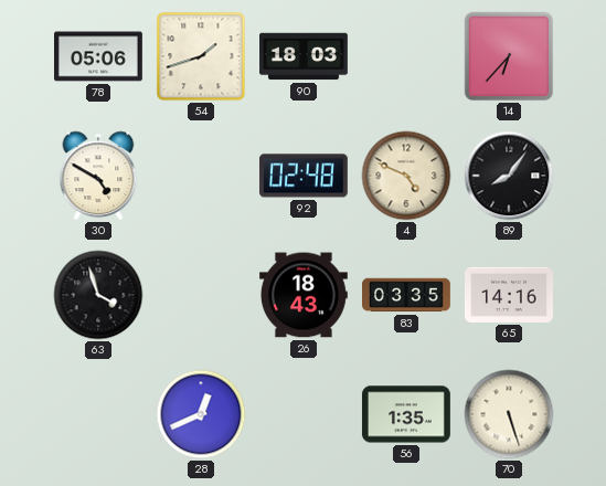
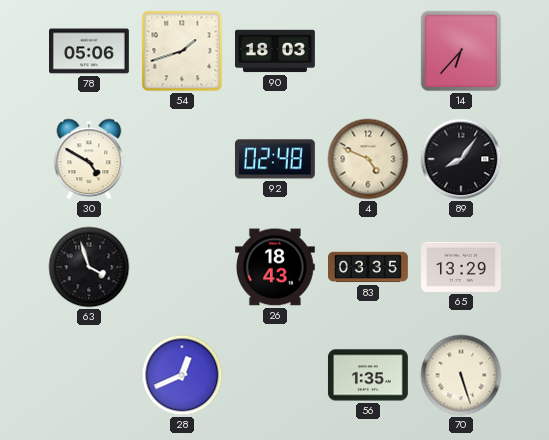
65: 14:16 -> 13:29 (462, 267)
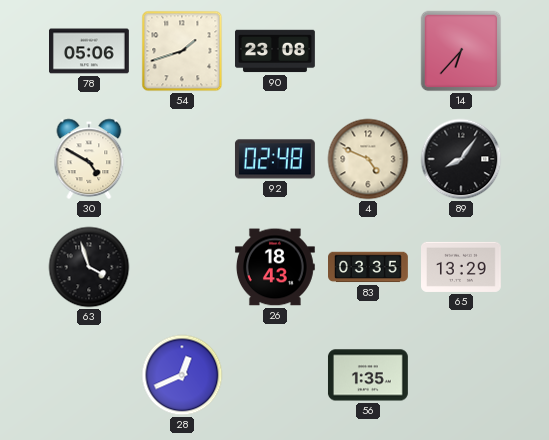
90: 18:03 -> 23:08 (276, 51)
70: 5:27 -> none (461, 375)
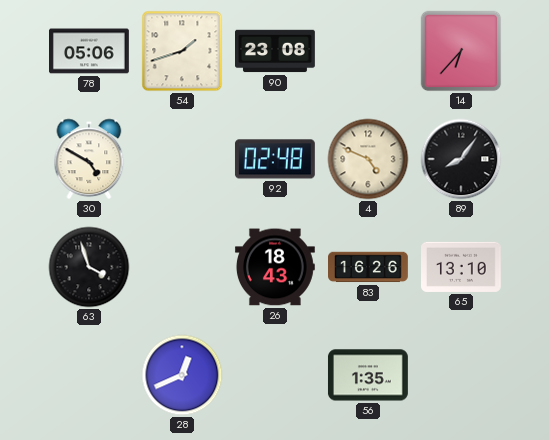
83: 03:35 -> 16:26 (369, 267)
65: 13:29 -> 13:10 (462, 267)
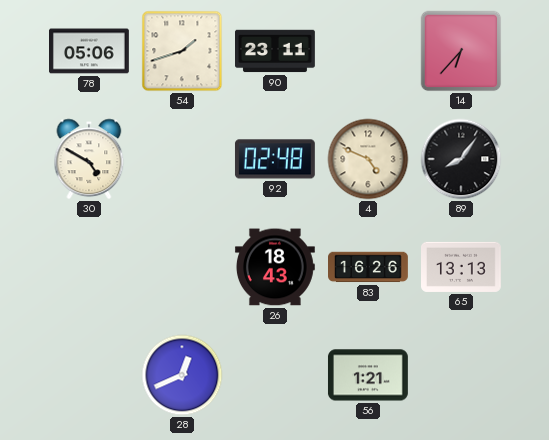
90: 23:08 -> 23:11 (276, 51)
63: 3:57 -> none (89, 267)
65: 13:10 -> 13:13 (462, 267)
56: 1:35 -> 1:21 (368, 375)
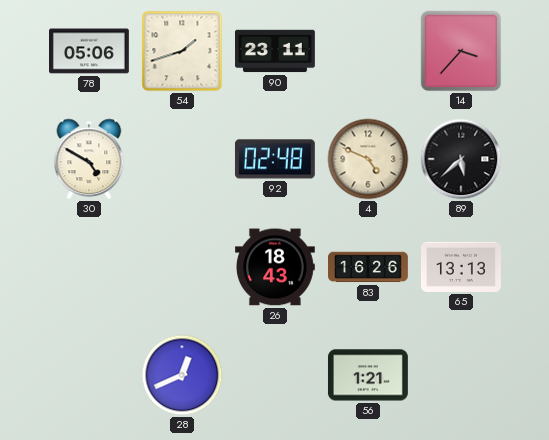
14: 6:37 -> 3:37 (461, 51)
89: 8:06 -> 5:38 (461, 159)
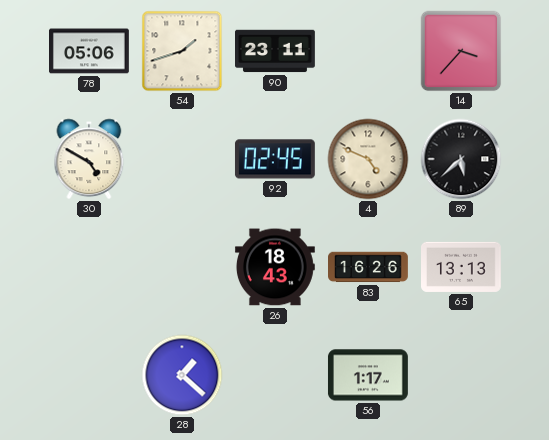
92: 02:48 -> 02:45 (275, 159)
28: 12:41 -> 1:22 (182, 375)
56: 1:21 -> 1:17 (368, 375)
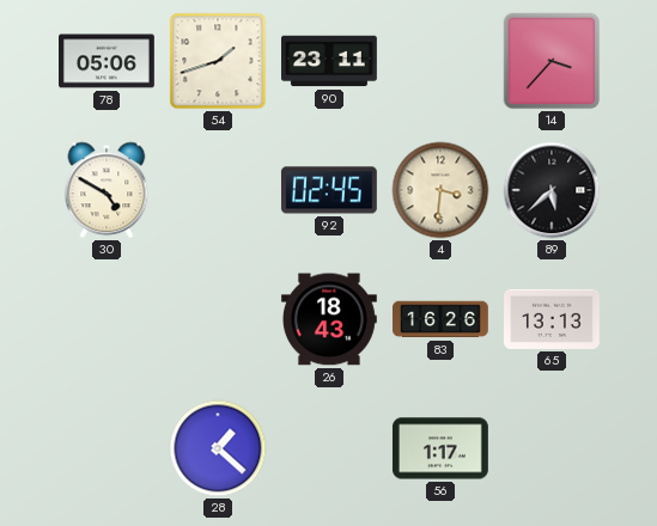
4: 4:49 -> 3:31 (440, 190)
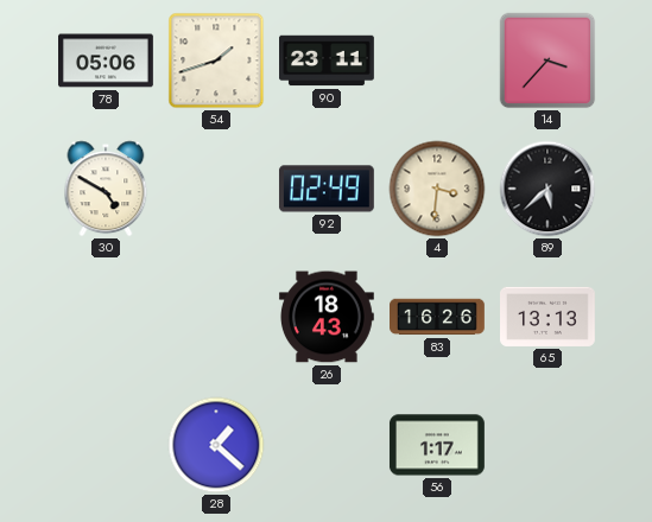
92: 02:45 -> 02:49 (327, 189)
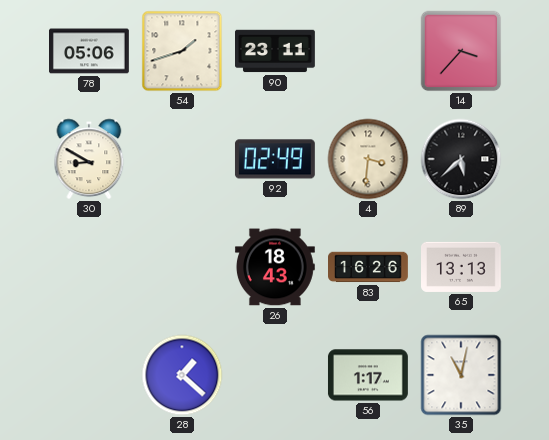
30: 4:50 -> 8:50 (89, 159)
35: none -> 11:02 (461, 375)
